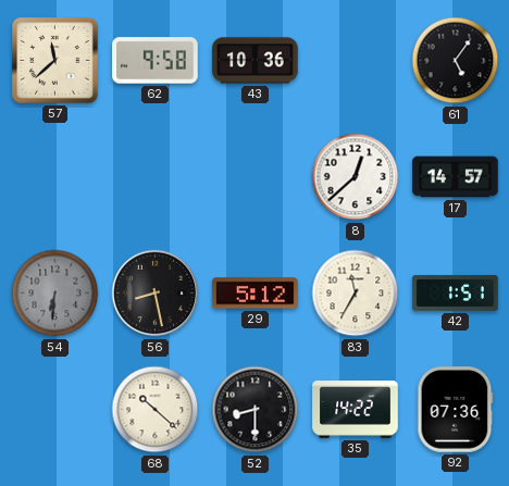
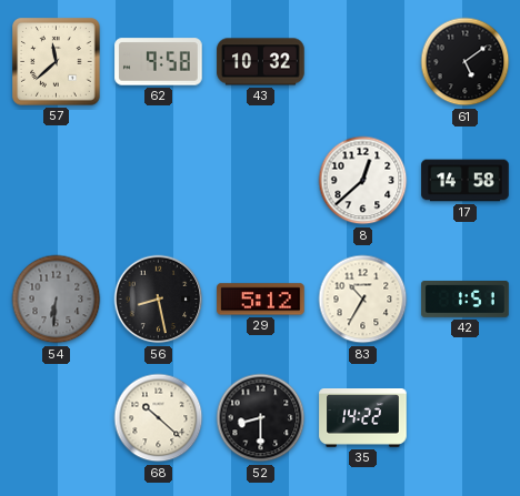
43: 10:36 -> 10:32 (261, 62)
61: 5:06 -> 5:09 (466, 62)
17: 14:57 -> 14:58 (466, 181)
83: 11:35 -> 10:35 (363, 300)
92: 07:36 -> none (456, 410)
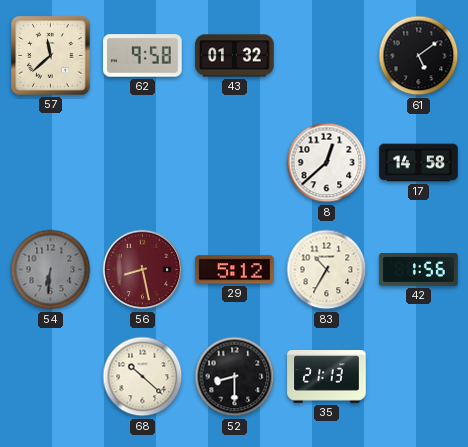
43: 10:32 -> 01:32 (235, 56)
56 dial: black -> burgundy (143, 270)
42: 1:51 -> 1:56 (419, 270)
35: 14:22 -> 21:13 (327, 377)
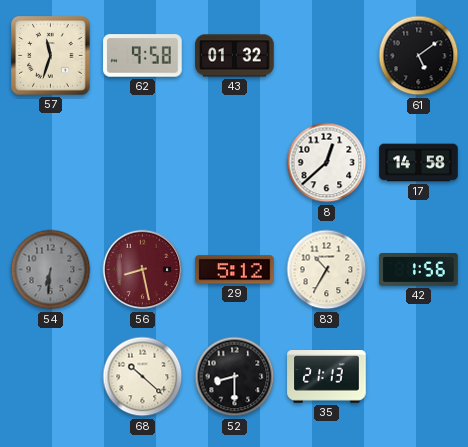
57: 11:38 -> 11:33 (51, 56)
